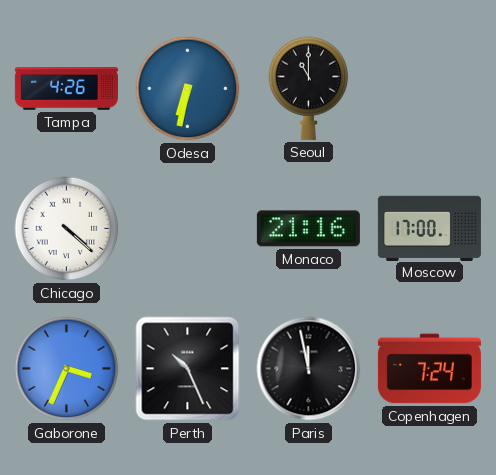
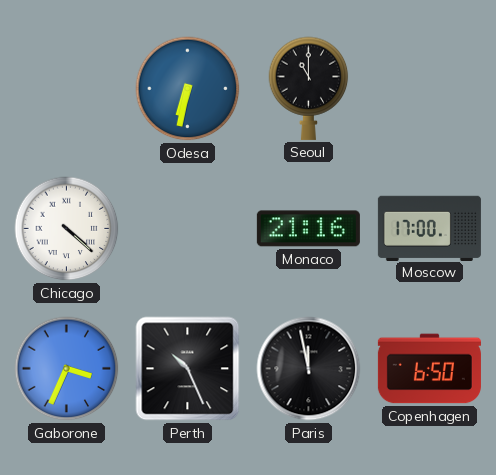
Tampa: 4:26 -> none (66, 89)
Copenhagen: 7:24 -> 6:50 (429, 369)
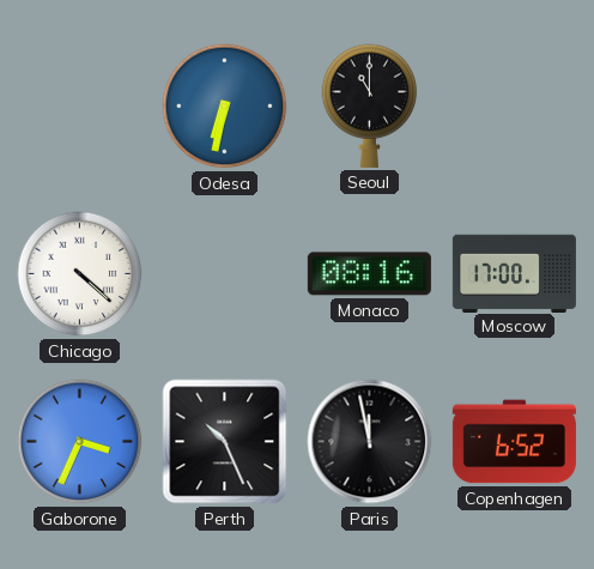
Monaco: 21:16 -> 08:16 (369, 274)
Copenhagen: 6:50 -> 6:52 (514, 442)
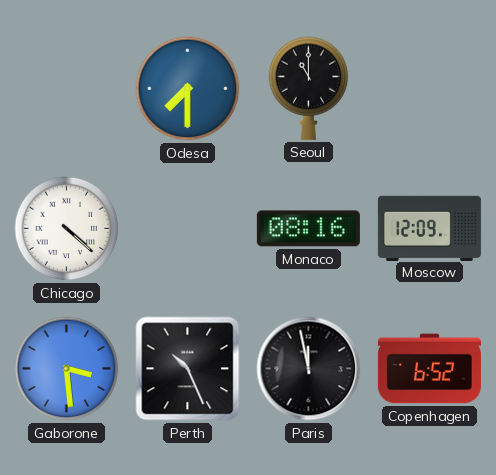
Odesa: 6:32 -> 7:30 (188, 89)
Moscow: 17:00 -> 12:09 (429, 228)
Gaborone: 3:34 -> 3:29 (67, 369)
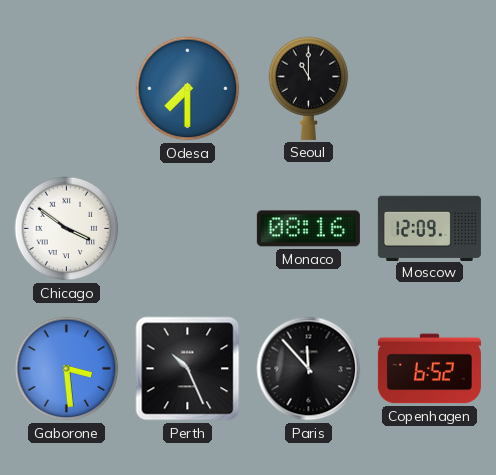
Chicago: 4:22 -> 3:51 (67, 229)
Paris: 11:58 -> 11:53 (309, 369)
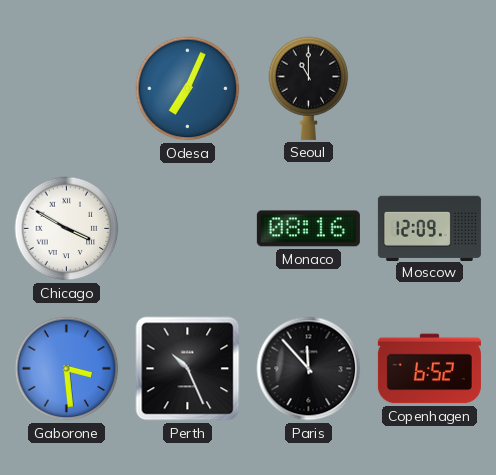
Odesa: 7:30 -> 7:04 (188, 89)
Chicago: 3:51 -> 3:50 (67, 229)
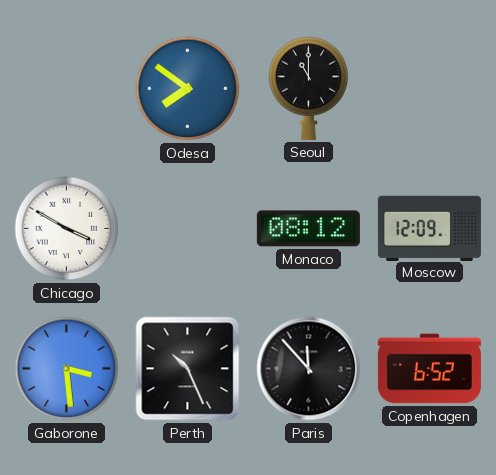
Odesa: 7:04 -> 7:51 (188, 89)
Monaco: 08:16 -> 08:12 (308, 229)
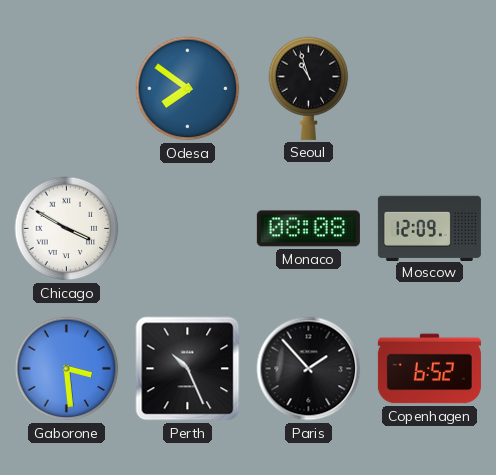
Seoul: 11:00 -> 10:57 (309, 88)
Monaco: 08:12 -> 08:08 (308, 229)
Paris: 11:53 -> 1:53 (309, 369)
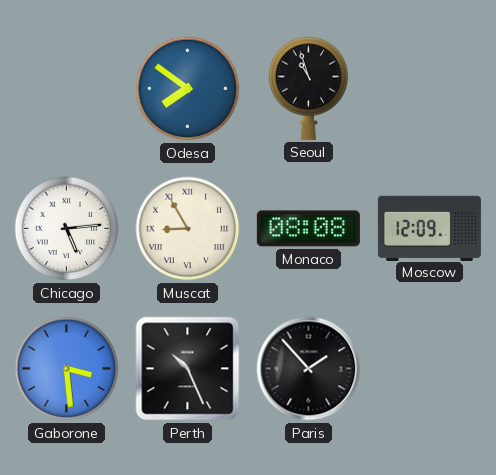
Chicago: 3:50 -> 5:14 (67, 229)
Muscat: none -> 8:55 (188, 229)
Copenhagen: 6:52 -> none (429, 369)
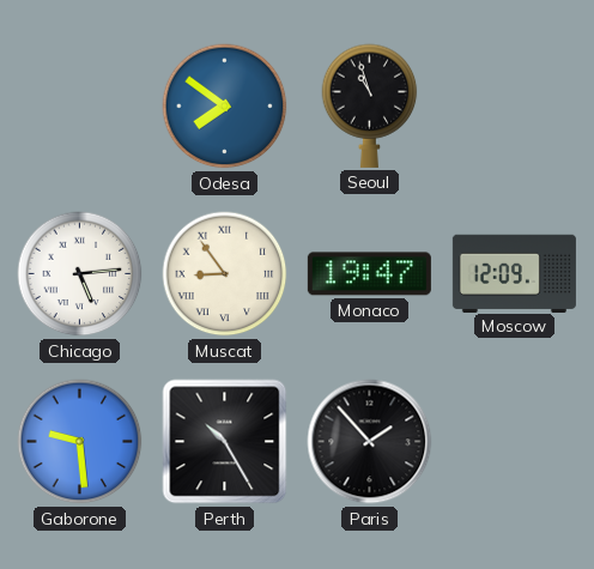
Muscat: 8:55 -> 8:54 (225, 274)
Monaco: 08:08 -> 19:47 (369, 274)
Gaborone: 3:29 -> 9:29 (80, 442)
Perth: 10:26 -> 10:25 (225, 442)
